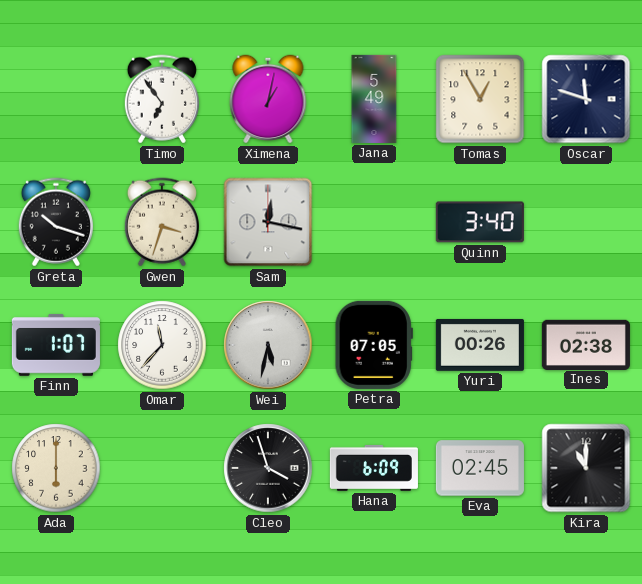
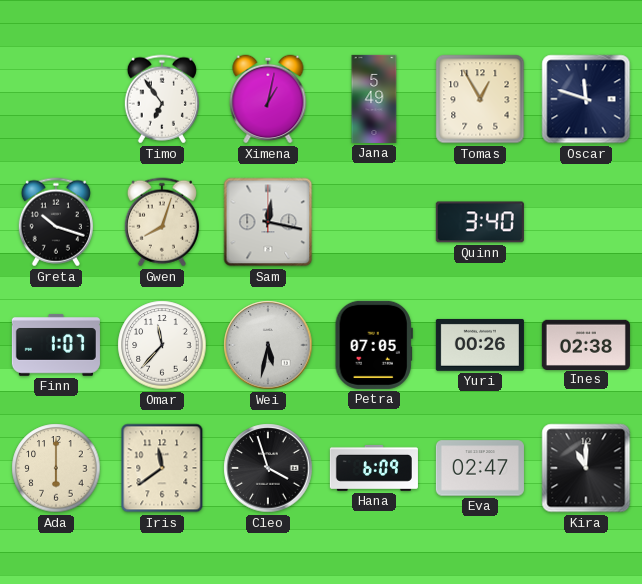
Gwen: 3:33 -> 8:03 (162, 222)
Iris: none -> 11:39 (162, 468)
Eva: 02:45 -> 02:47 (480, 468)
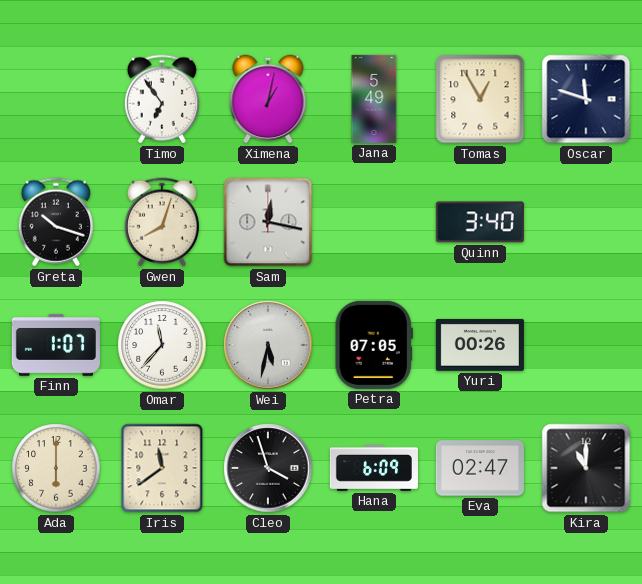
Ines: 02:38 -> none (586, 344)
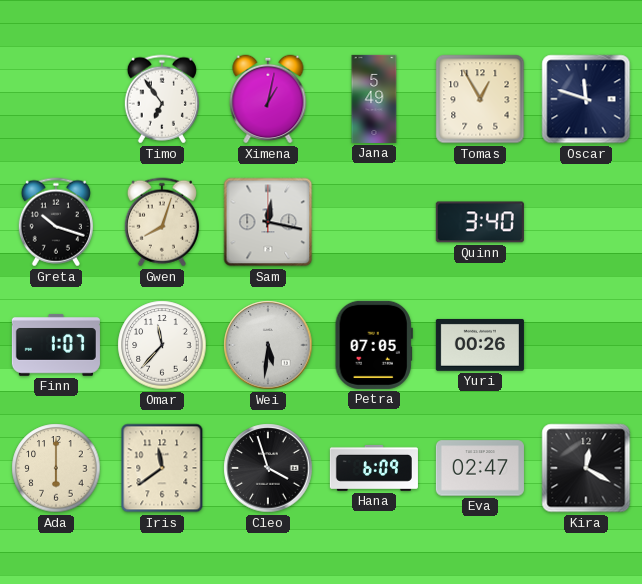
Wei: 5:32 -> 5:31 (268, 345)
Kira: 11:00 -> 12:20 (586, 468)
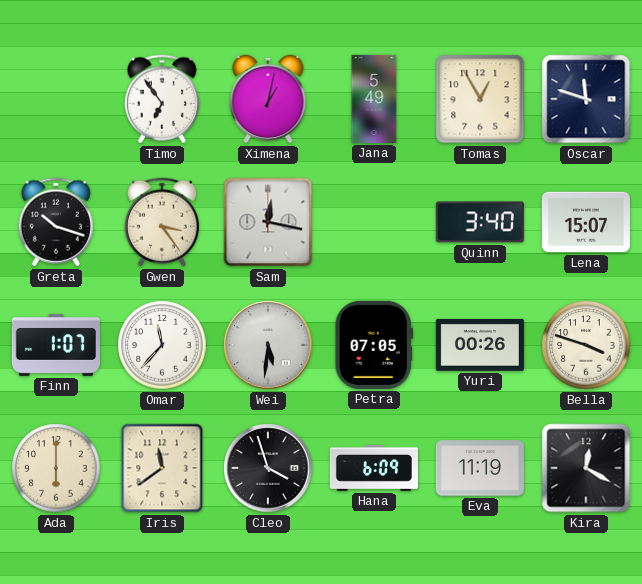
Gwen: 8:03 -> 3:24 (162, 222)
Lena: none -> 15:07 (586, 222)
Bella: none -> 3:48 (586, 345)
Eva: 02:47 -> 11:19 (480, 468)
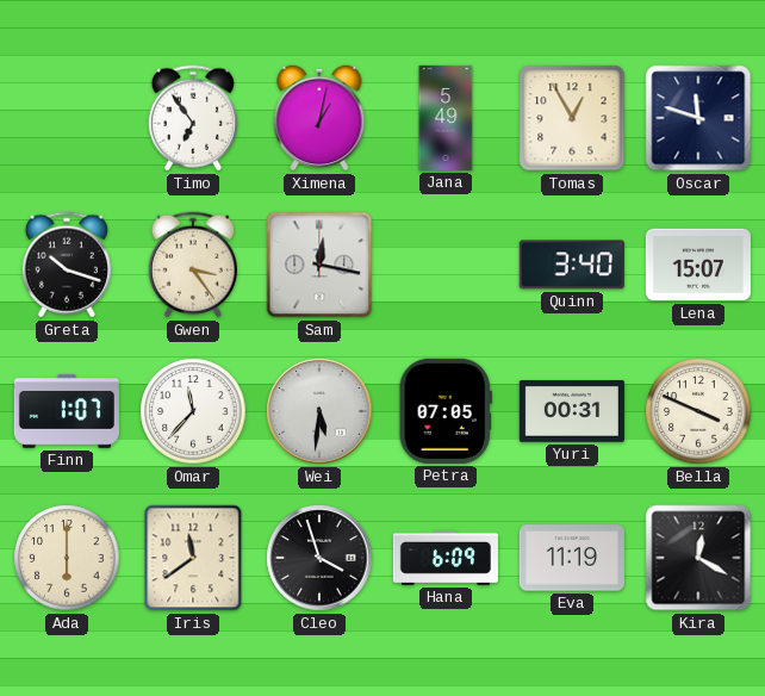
Yuri: 00:26 -> 00:31 (572, 411)
Bella: 3:48 -> 3:49 (698, 411)
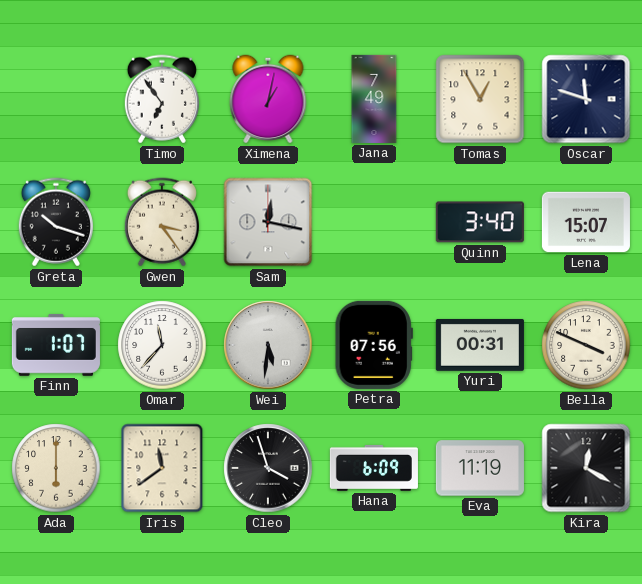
Jana: 5:49 -> 7:49 (374, 99)
Petra: 07:05 -> 07:56 (374, 345)
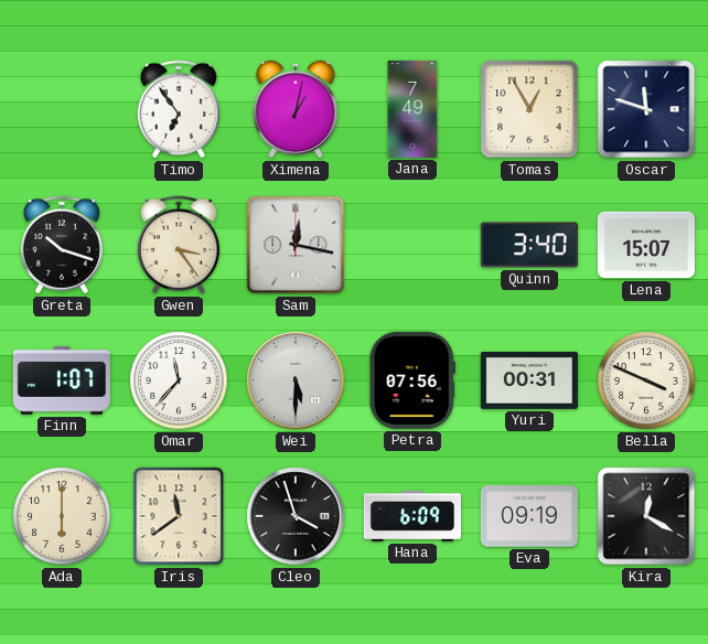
Wei: 5:31 -> 5:30 (296, 380)
Eva: 11:19 -> 09:19 (529, 516)
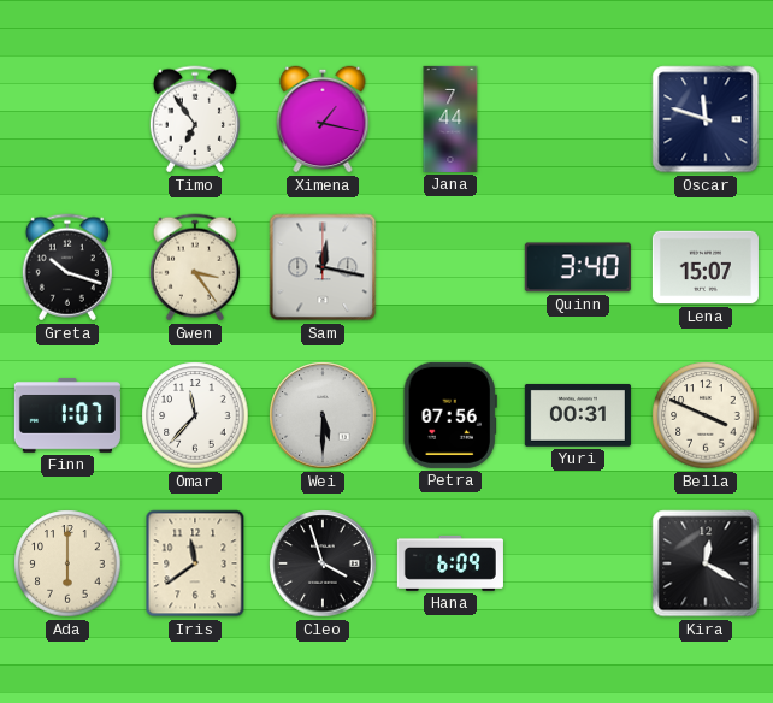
Ximena: 1:02 -> 1:17 (323, 119)
Jana: 7:49 -> 7:44 (450, 119)
Tomas: 12:55 -> none (529, 109)
Eva: 09:19 -> none (529, 516)
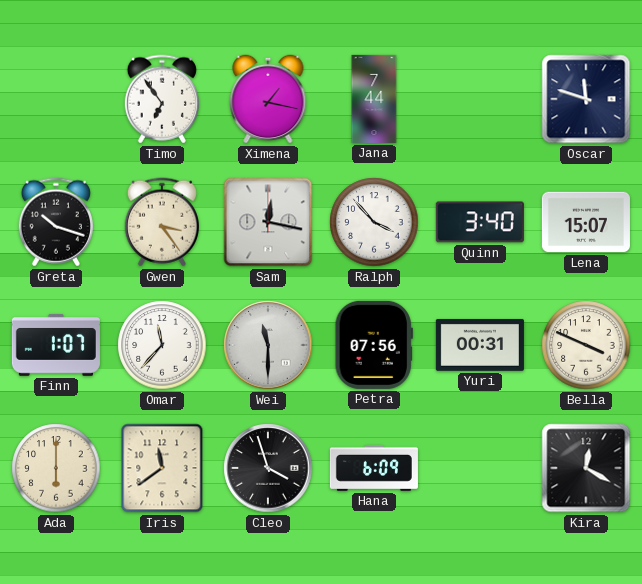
Ralph: none -> 3:53 (374, 222)
Wei: 5:30 -> 11:30 (268, 345)
